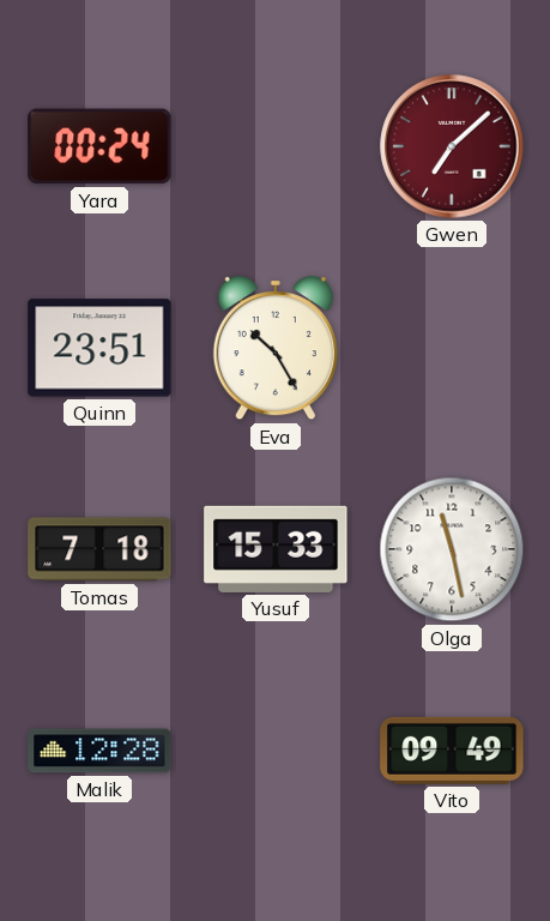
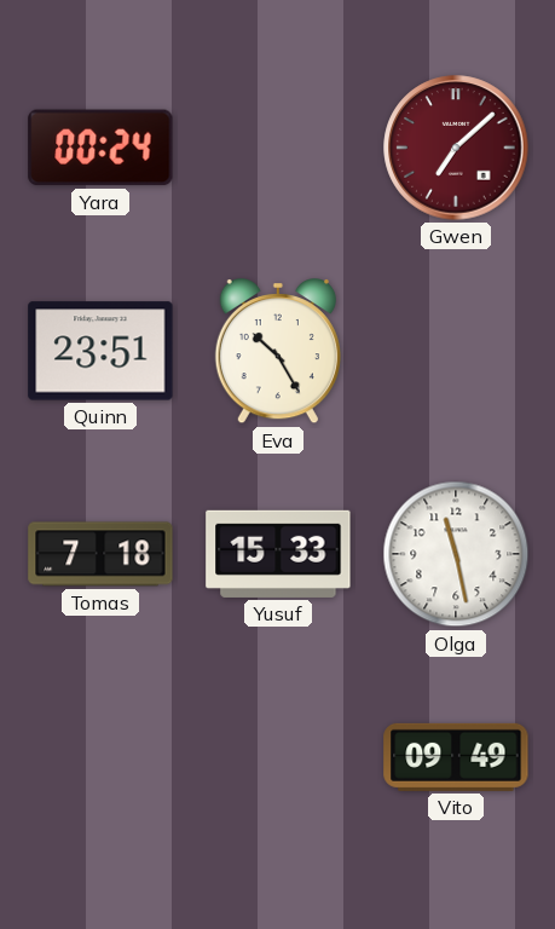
Malik: 12:28 -> none (99, 751)
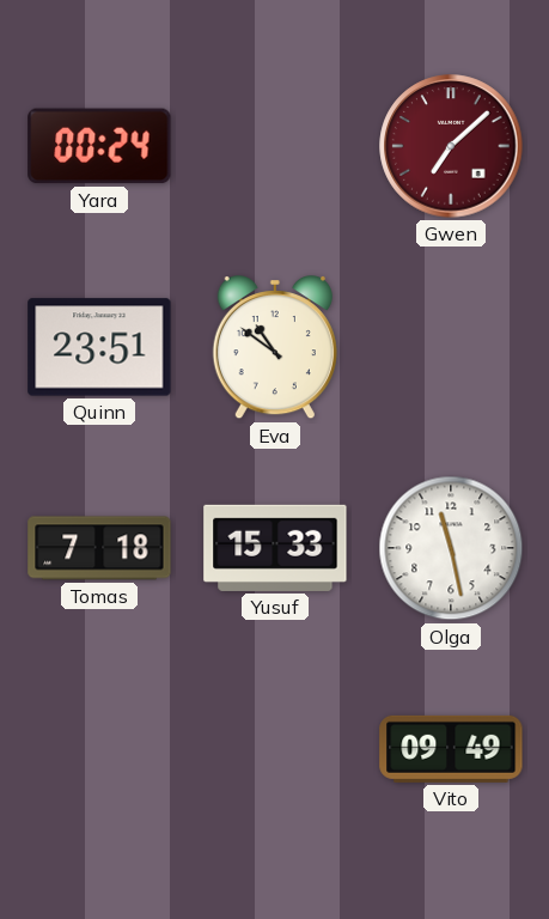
Eva: 10:25 -> 10:51 (275, 347)
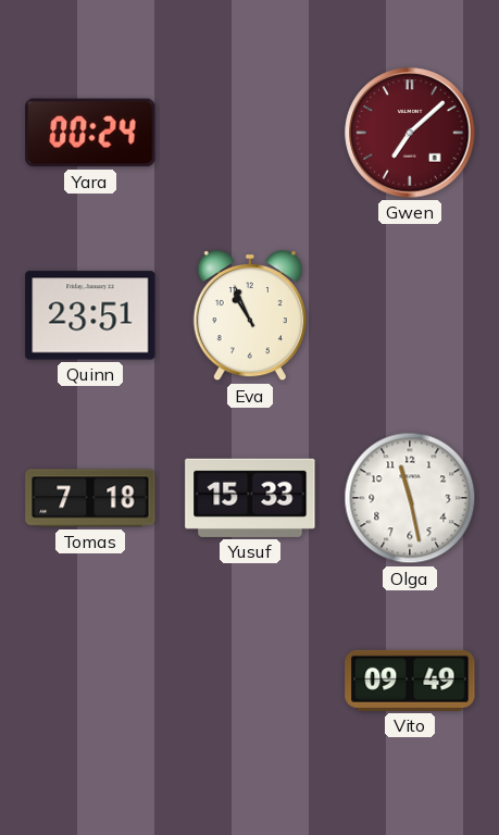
Eva: 10:51 -> 10:56 (250, 315)
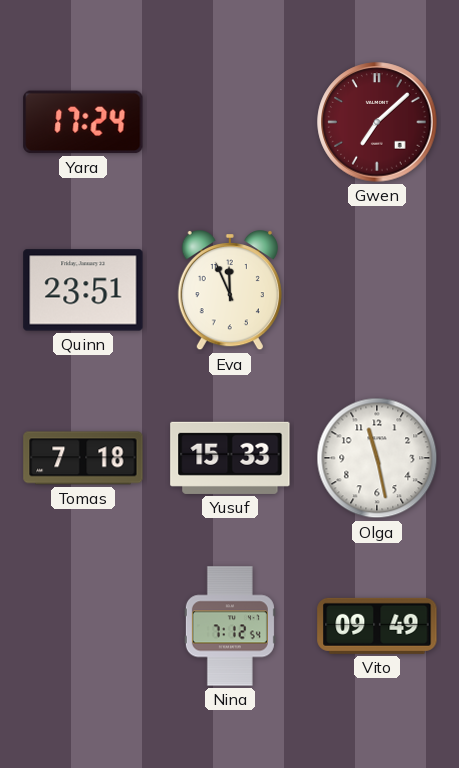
Yara: 00:24 -> 17:24 (83, 122)
Eva: 10:56 -> 11:56 (230, 290)
Nina: none -> 7:12 (230, 626)
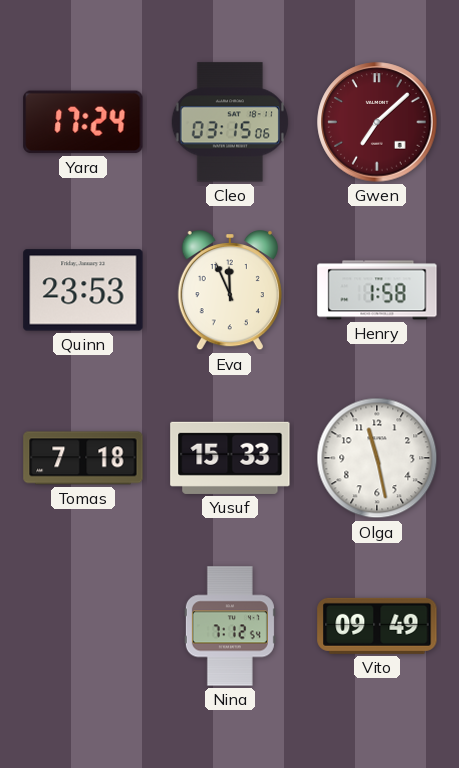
Cleo: none -> 03:15 (230, 122)
Quinn: 23:51 -> 23:53 (83, 290)
Henry: none -> 1:58 (377, 290)
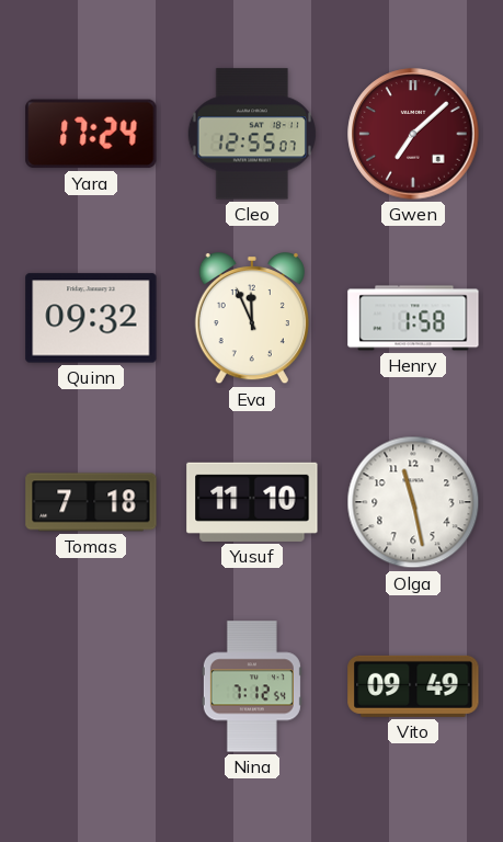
Cleo: 03:15 -> 12:55 (252, 134)
Quinn: 23:53 -> 09:32 (91, 318)
Yusuf: 15:33 -> 11:10 (252, 502)
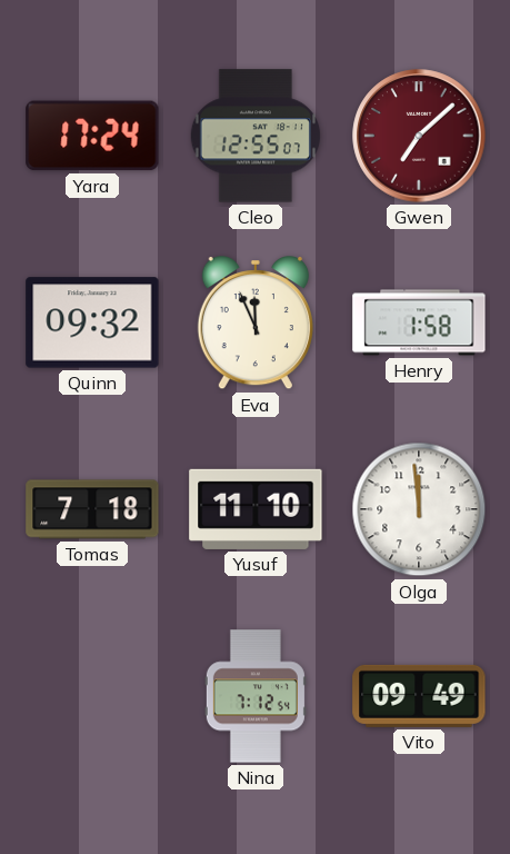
Olga: 11:28 -> 11:59 (419, 509)
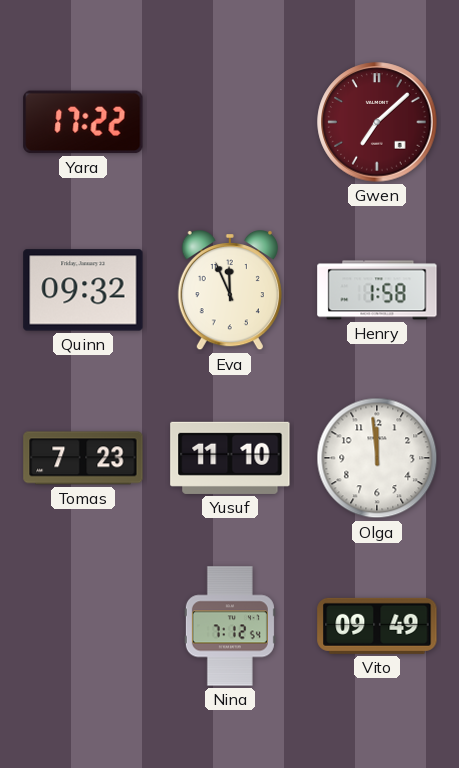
Yara: 17:24 -> 17:22 (83, 122)
Cleo: 12:55 -> none (256, 136)
Tomas: 7:18 -> 7:23 (83, 458)
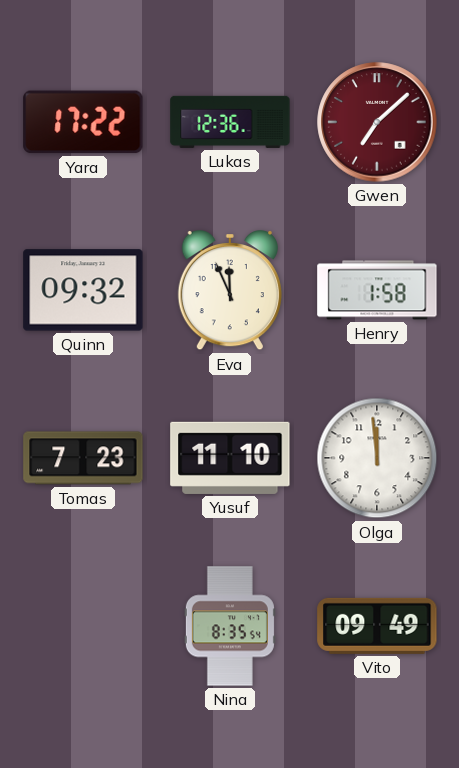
Lukas: none -> 12:36 (230, 122)
Nina: 7:12 -> 8:35 (230, 626)
